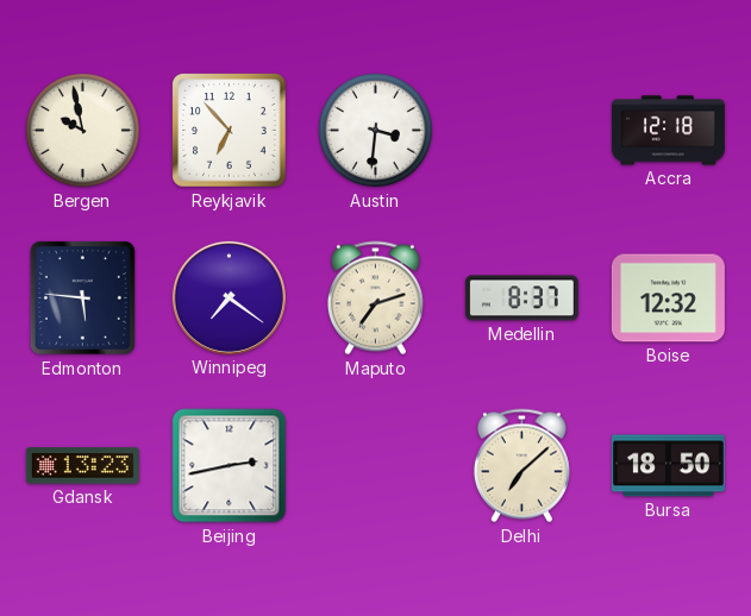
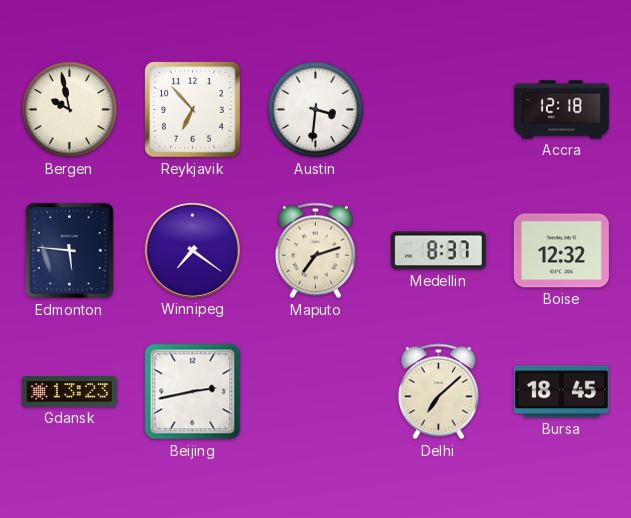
Bursa: 18:50 -> 18:45 (561, 392)
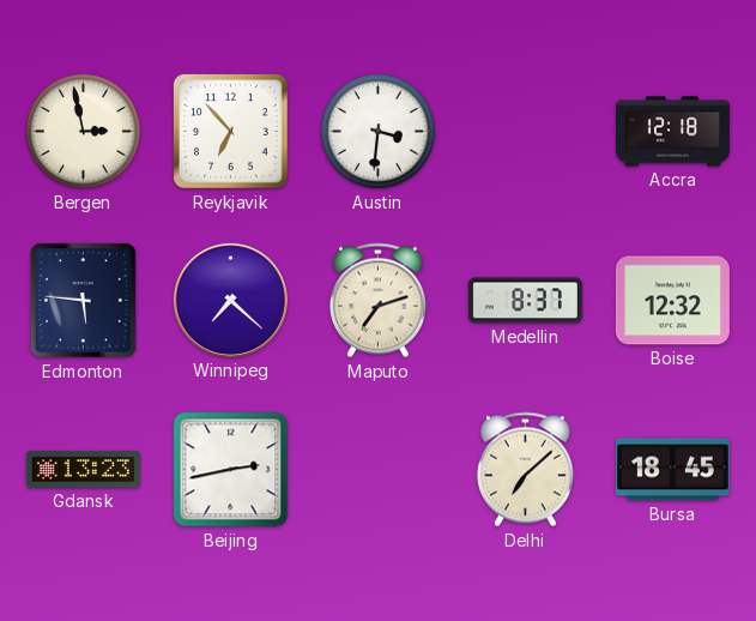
Bergen: 9:58 -> 2:58 (83, 131)
Winnipeg: 7:21 -> 7:22 (230, 300)
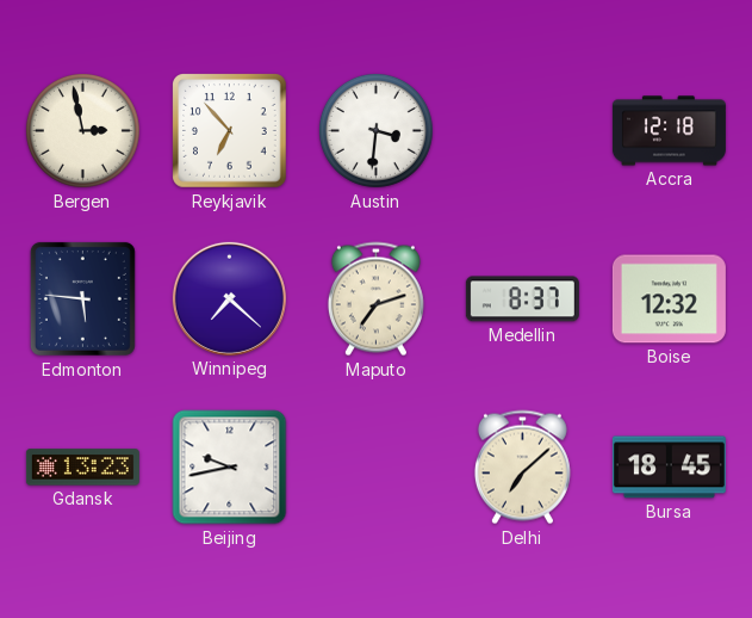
Beijing: 2:43 -> 9:43 (230, 468)
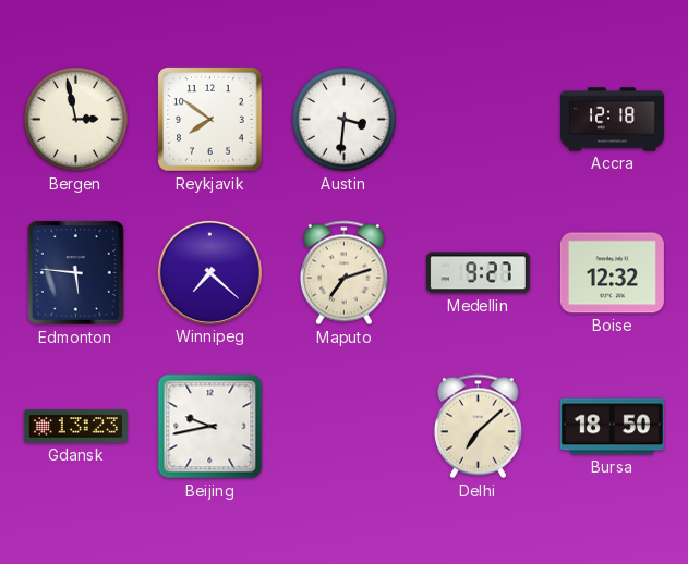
Reykjavik: 6:53 -> 7:51 (210, 120)
Medellin: 8:37 -> 9:27 (478, 273)
Bursa: 18:45 -> 18:50 (612, 427)
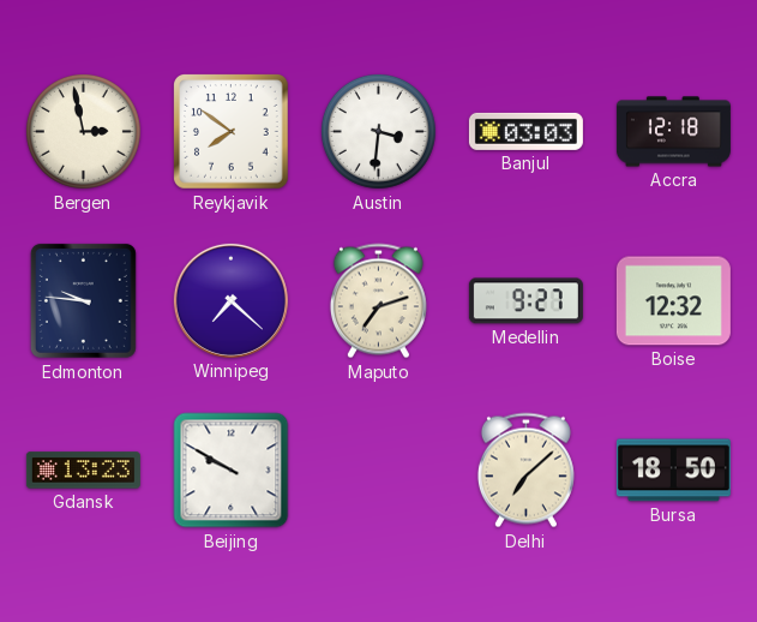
Banjul: none -> 03:03 (525, 131)
Edmonton: 5:46 -> 9:46 (83, 300)
Beijing: 9:43 -> 9:50 (232, 471)
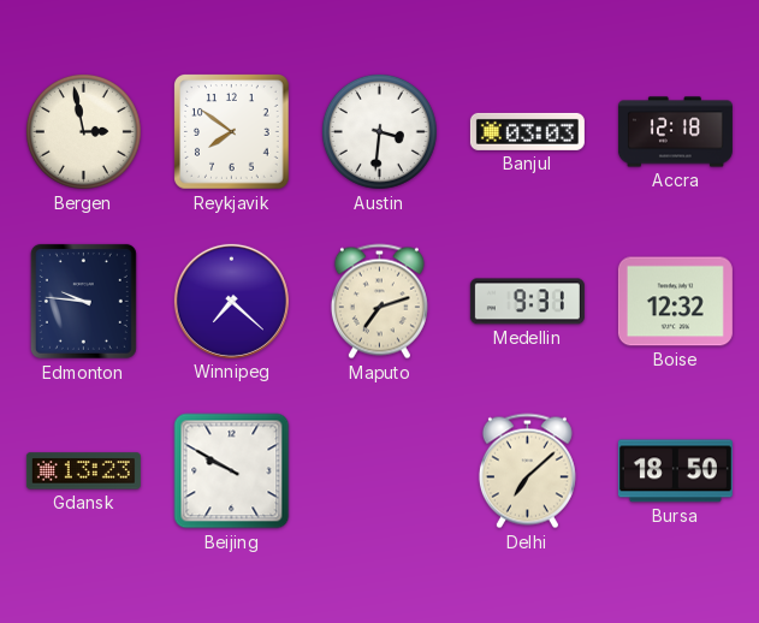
Medellin: 9:27 -> 9:31 (527, 302)
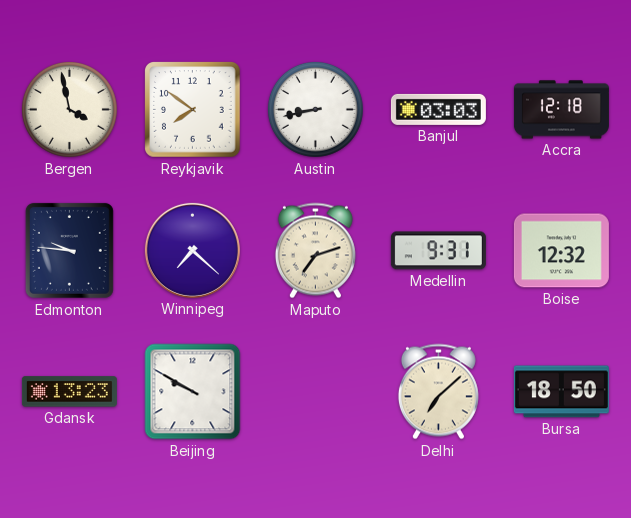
Bergen: 2:58 -> 3:58 (69, 109)
Austin: 3:31 -> 8:43 (315, 109)
